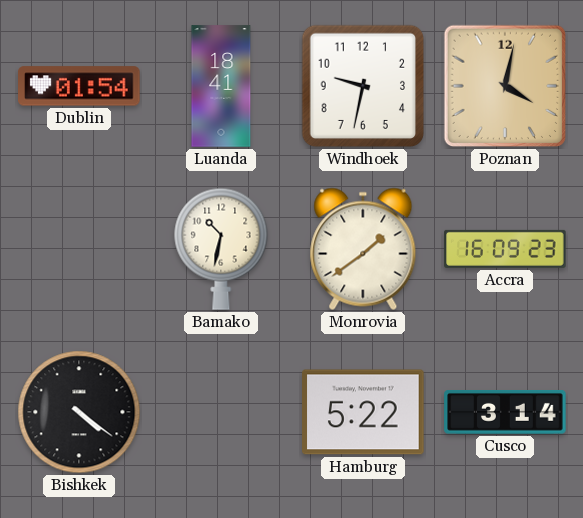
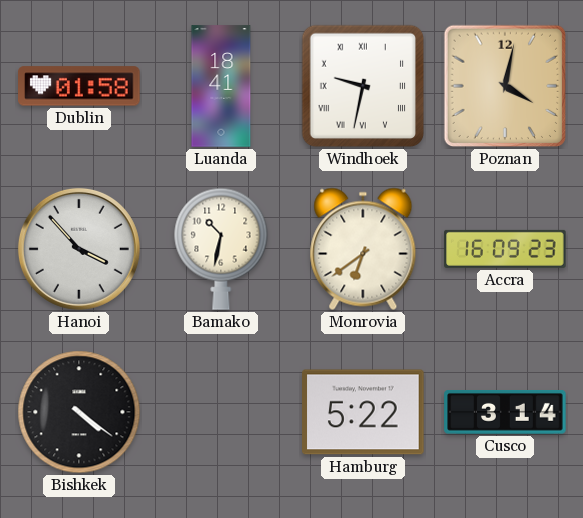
Dublin: 01:54 -> 01:58 (79, 86)
Windhoek numerals: Arabic -> Roman (363, 86)
Hanoi: none -> 3:53 (79, 249)
Monrovia: 1:39 -> 6:39 (363, 249)
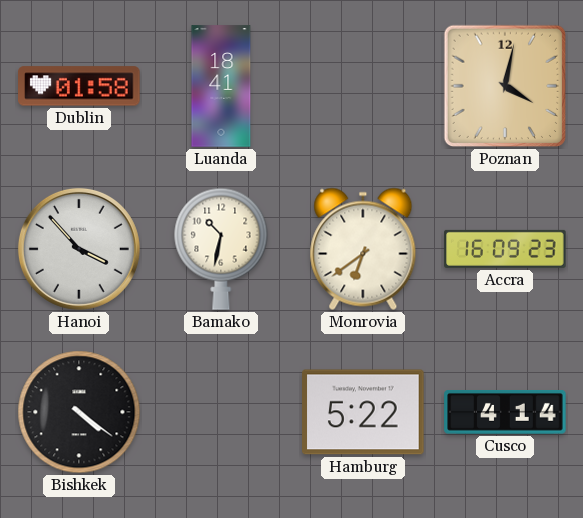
Windhoek: 9:32 -> none (363, 86)
Cusco: 3:14 -> 4:14 (505, 413)
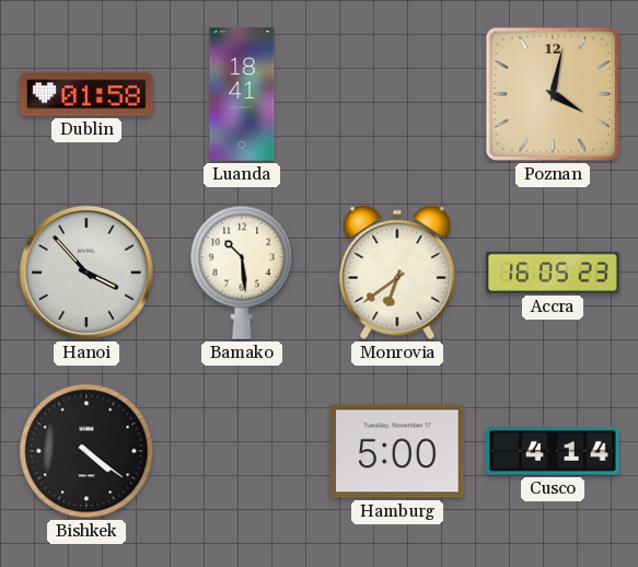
Bamako: 10:32 -> 10:29 (242, 273)
Accra: 16:09 -> 16:05 (553, 273)
Hamburg: 5:22 -> 5:00 (397, 451)
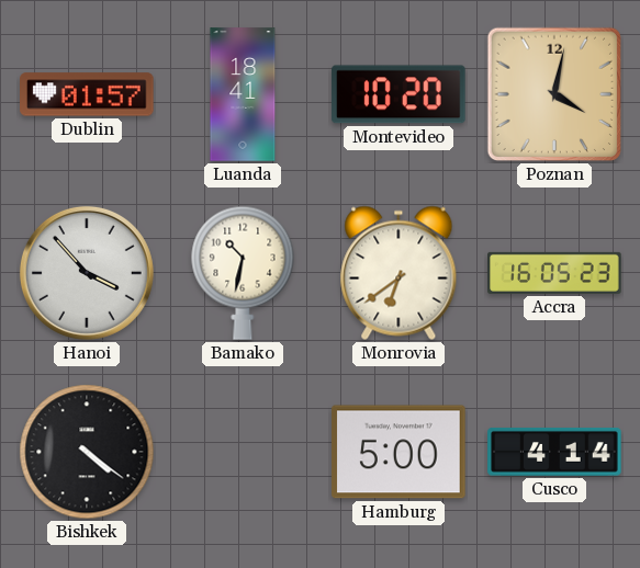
Dublin: 01:58 -> 01:57 (87, 94)
Montevideo: none -> 10:20 (398, 94)
Bamako: 10:29 -> 10:32 (243, 273)
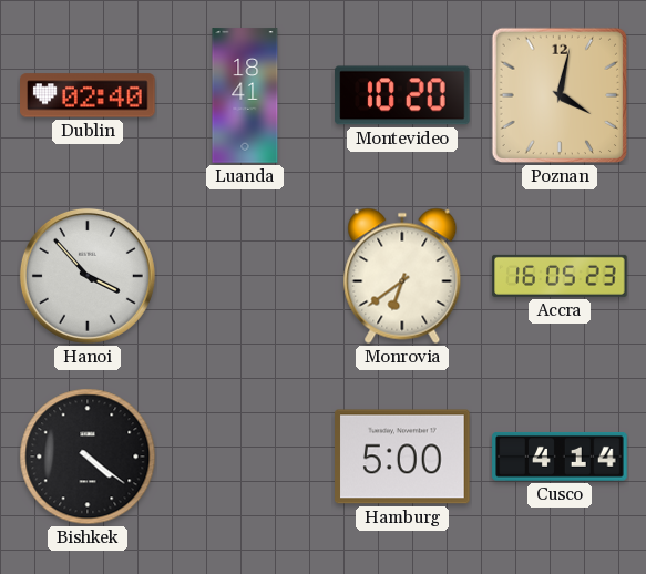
Dublin: 01:57 -> 02:40 (88, 95)
Bamako: 10:32 -> none (243, 273)
